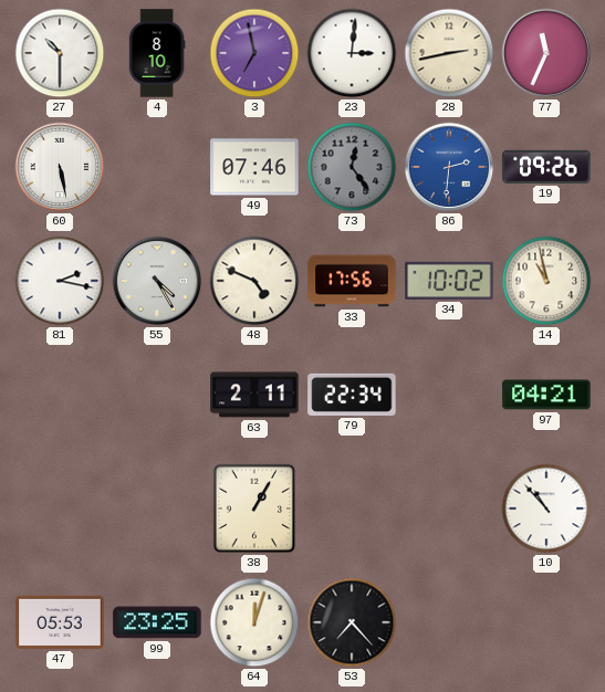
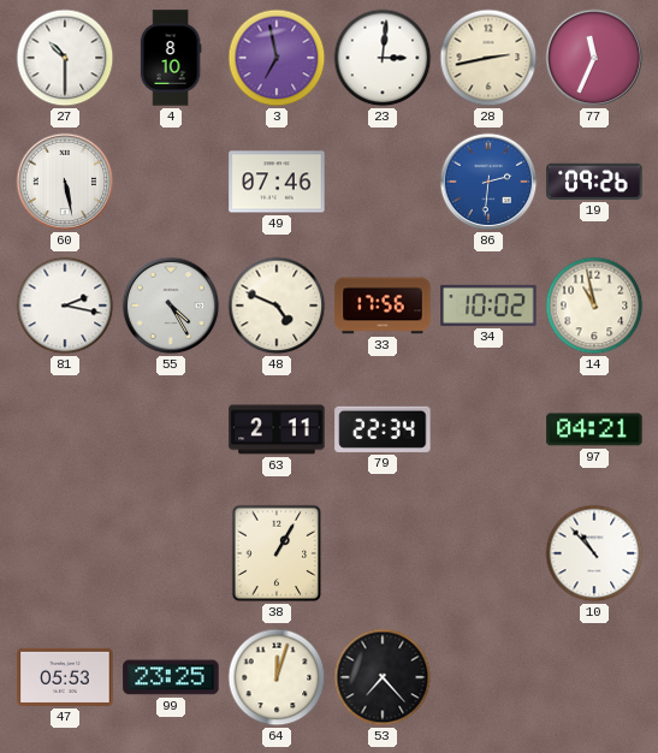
73: 12:24 -> none (352, 167)
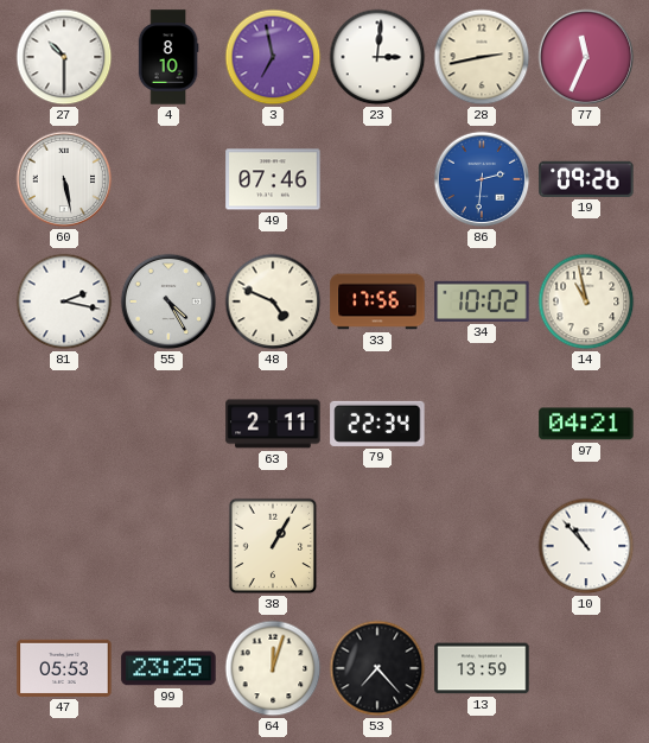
13: none -> 13:59 (482, 668)
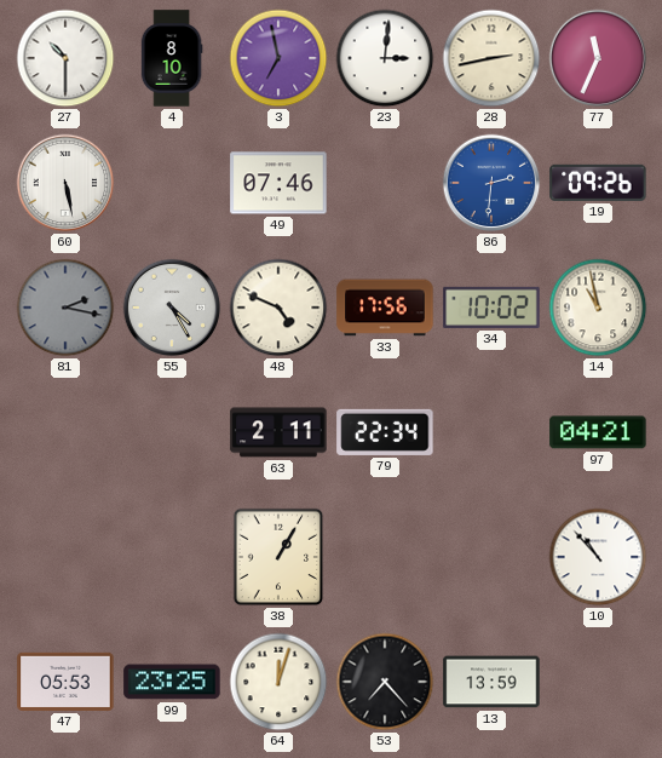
81 dial: white -> grey (65, 308)
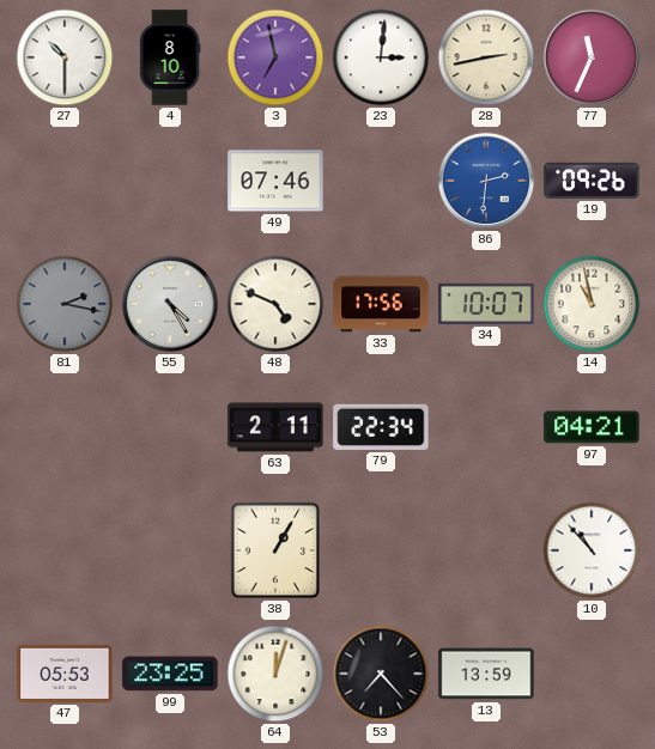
60: 5:28 -> none (65, 183)
34: 10:02 -> 10:07 (486, 304)
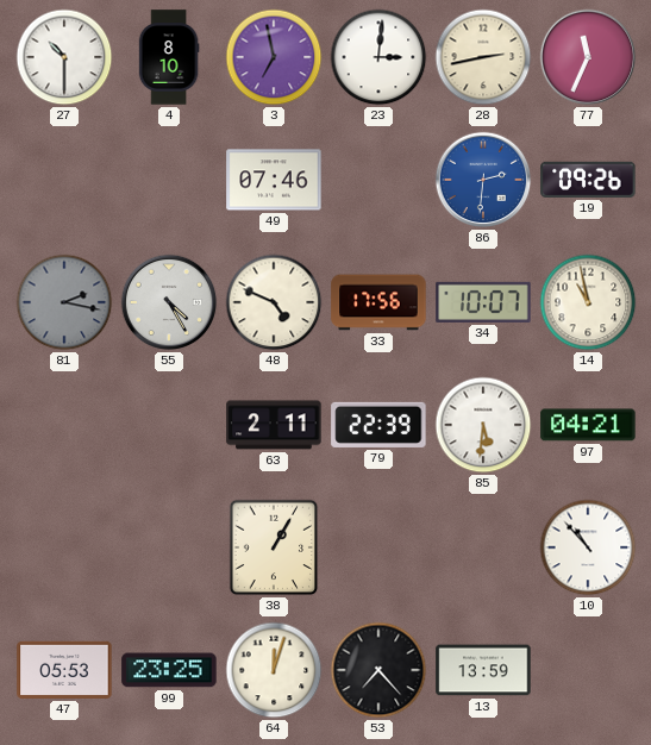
79: 22:34 -> 22:39 (378, 425)
85: none -> 5:31 (483, 425)
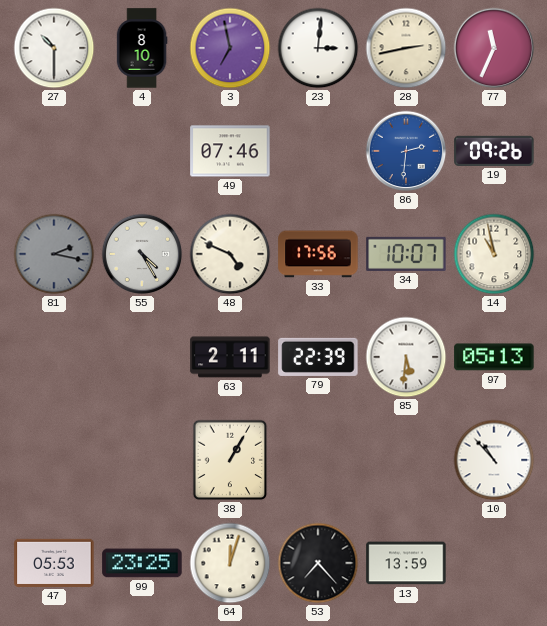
97: 04:21 -> 05:13 (494, 357)
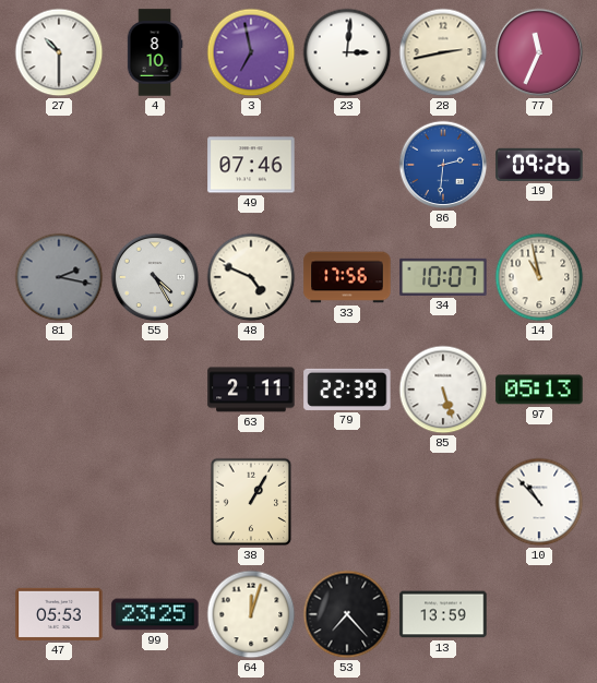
85: 5:31 -> 5:27 (443, 390)
